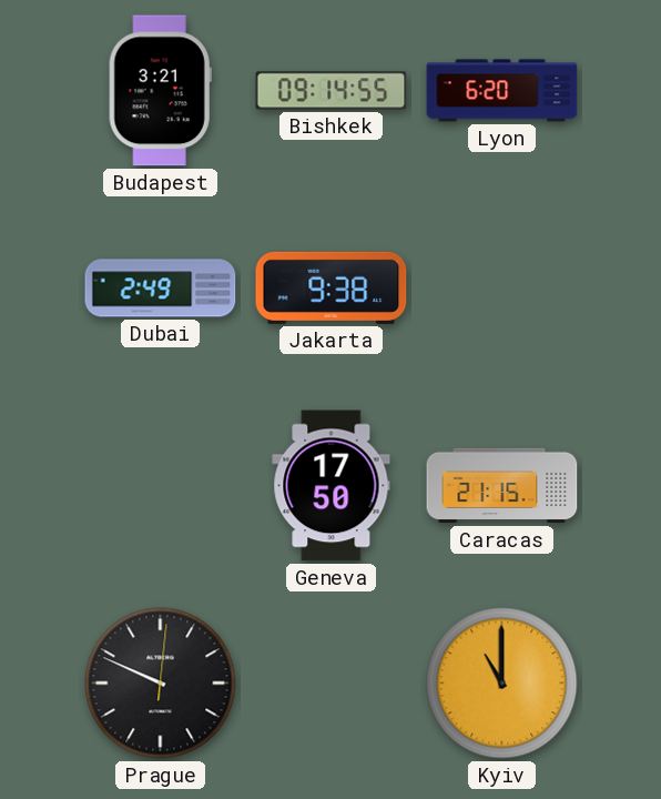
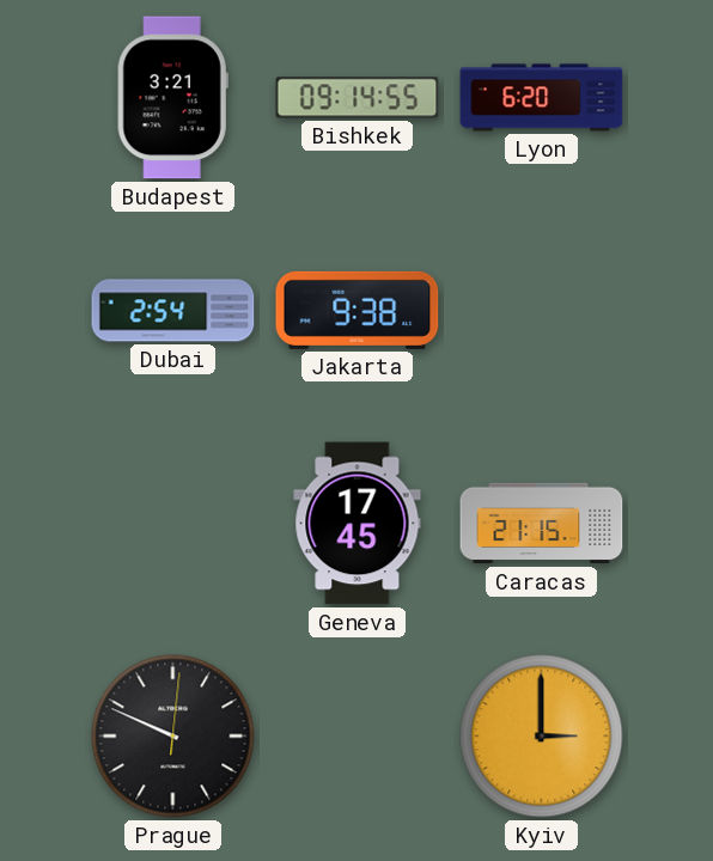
Dubai: 2:49 -> 2:54 (173, 311)
Geneva: 17:50 -> 17:45 (358, 524)
Kyiv: 11:00 -> 3:00 (542, 737)
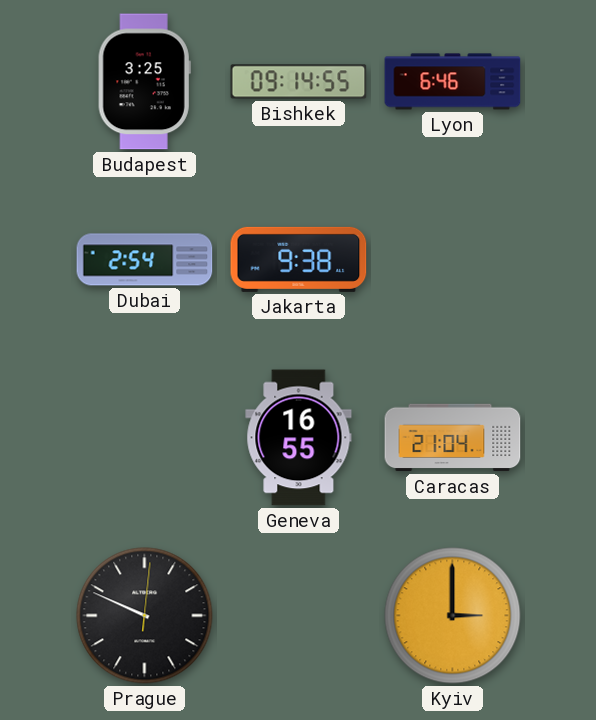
Budapest: 3:21 -> 3:25 (144, 82)
Lyon: 6:20 -> 6:46 (453, 82)
Geneva: 17:45 -> 16:55 (299, 438)
Caracas: 21:15 -> 21:04 (453, 438)
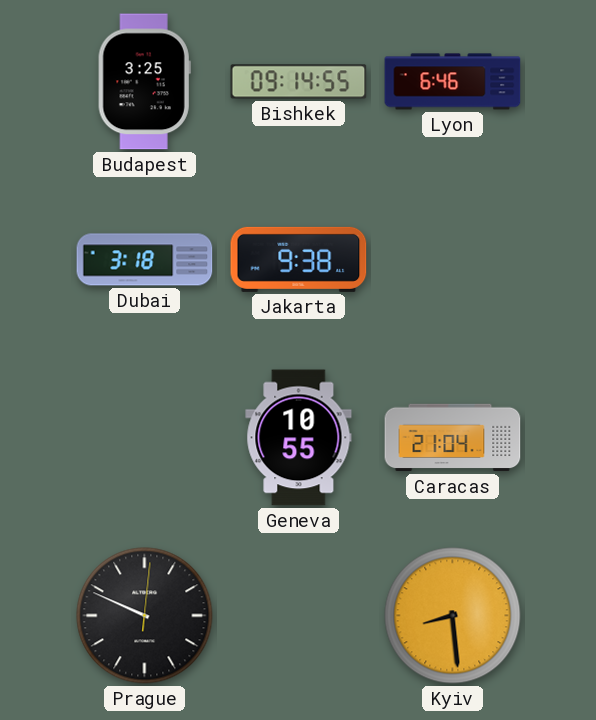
Dubai: 2:54 -> 3:18 (145, 260)
Geneva: 16:55 -> 10:55 (299, 438)
Kyiv: 3:00 -> 8:29 (453, 616)
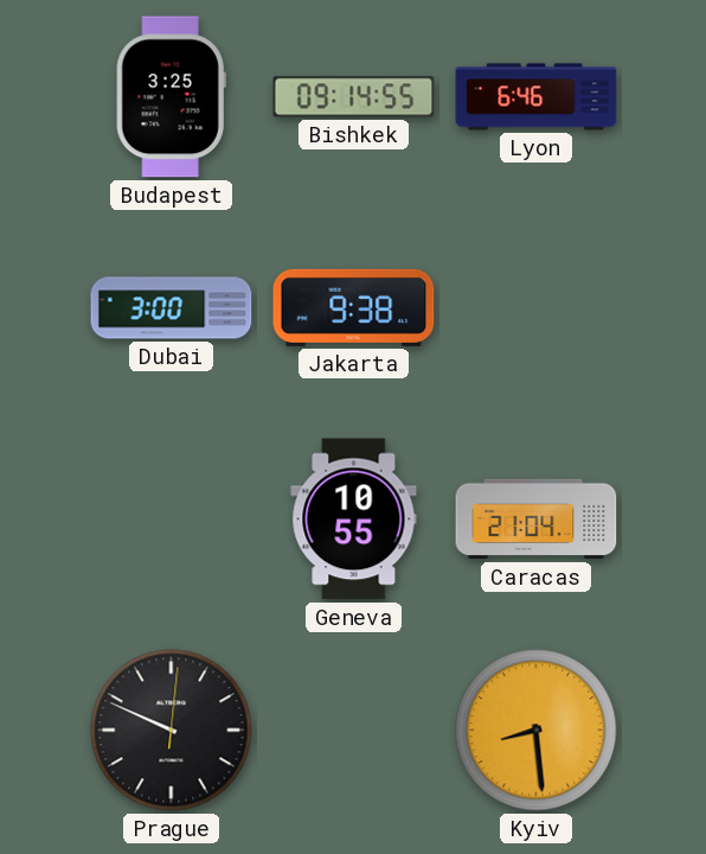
Dubai: 3:18 -> 3:00 (172, 308)
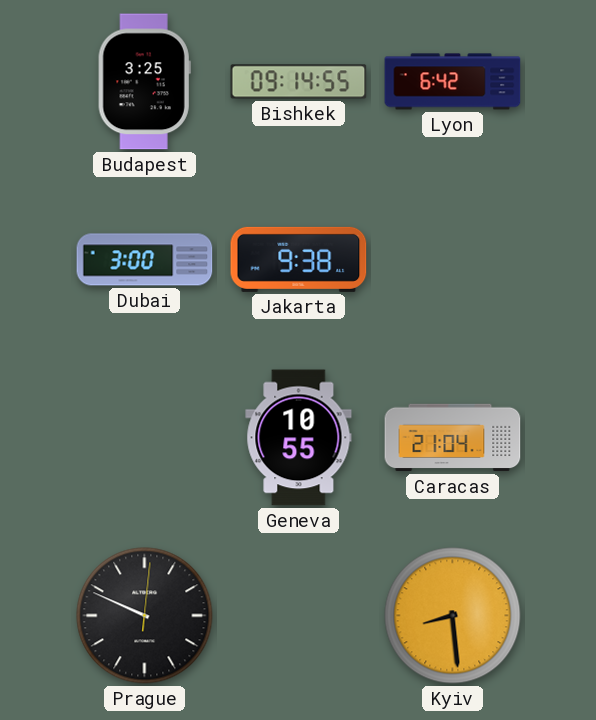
Lyon: 6:46 -> 6:42 (453, 82)
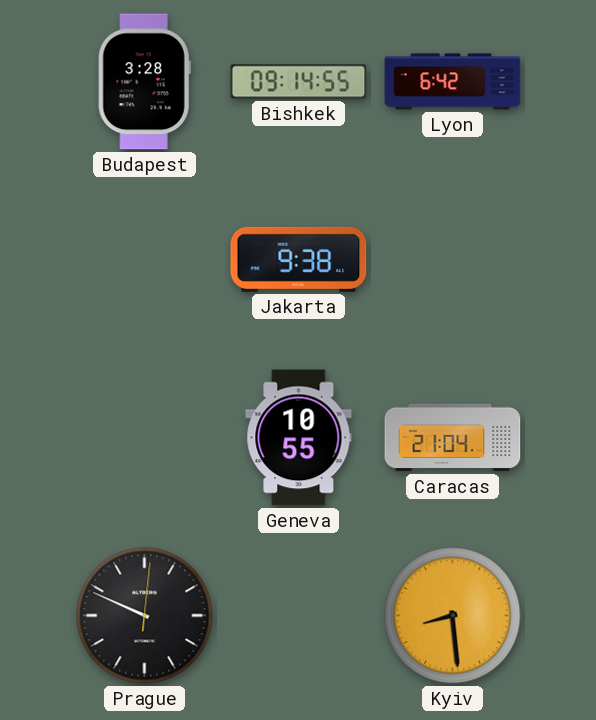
Budapest: 3:25 -> 3:28 (144, 82)
Dubai: 3:00 -> none (145, 260)
